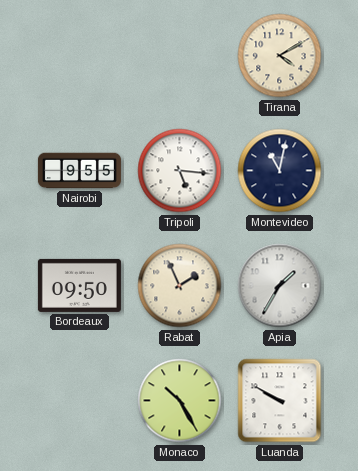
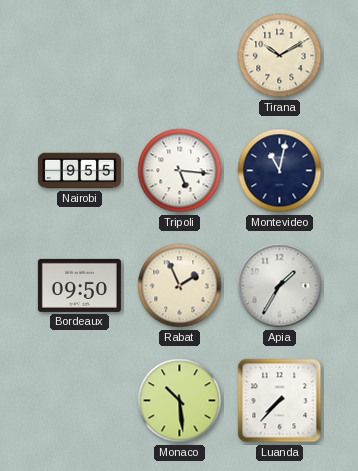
Tirana: 4:10 -> 10:10 (280, 56)
Monaco: 10:25 -> 10:29 (180, 401)
Luanda: 9:50 -> 7:37 (280, 401)
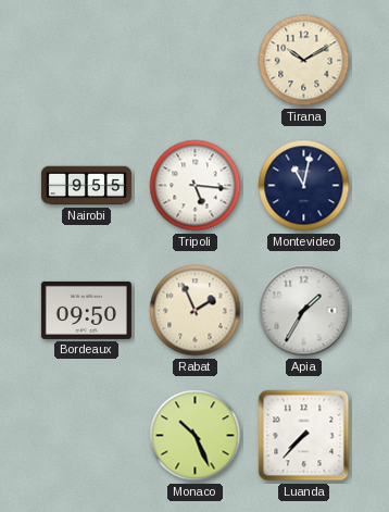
Monaco: 10:29 -> 10:26 (196, 436)
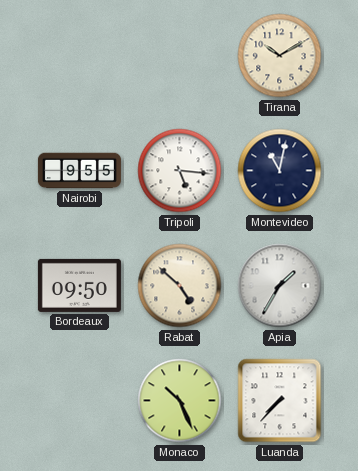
Rabat: 1:56 -> 4:52 (180, 286)
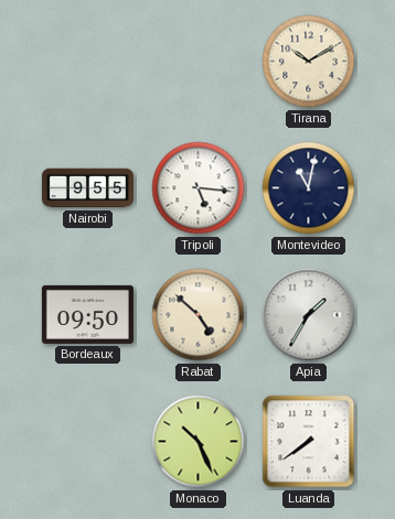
Luanda: 7:37 -> 7:39 (309, 442)
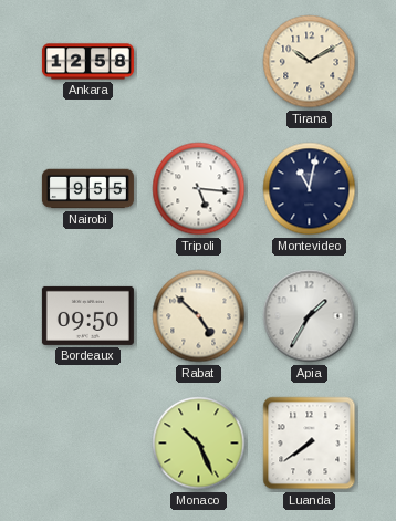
Ankara: none -> 12:58 (87, 62)
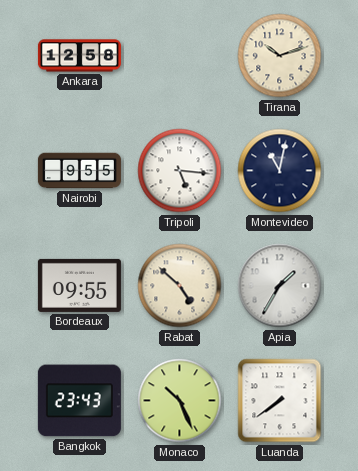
Tirana: 10:10 -> 10:12 (280, 56)
Bordeaux: 09:50 -> 09:55 (79, 285)
Bangkok: none -> 23:43 (79, 401)
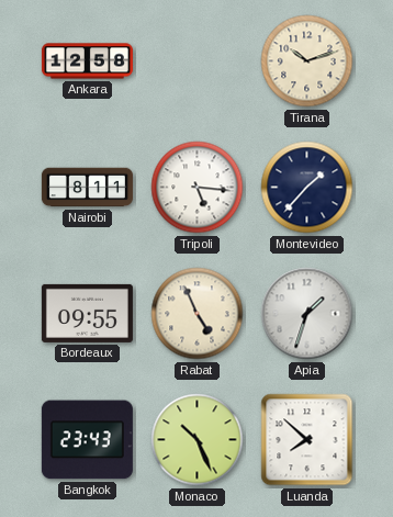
Nairobi: 9:55 -> 8:11 (87, 188)
Montevideo: 11:02 -> 1:37 (307, 188)
Rabat: 4:52 -> 4:56 (198, 314)
Apia: 1:35 -> 1:33 (307, 314)
Luanda: 7:39 -> 7:52 (307, 440)
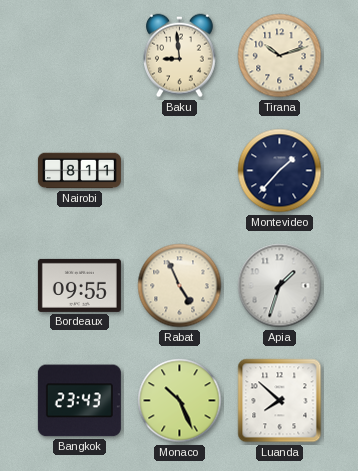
Ankara: 12:58 -> none (87, 61)
Baku: none -> 8:59 (180, 56)
Tripoli: 5:16 -> none (198, 188)
